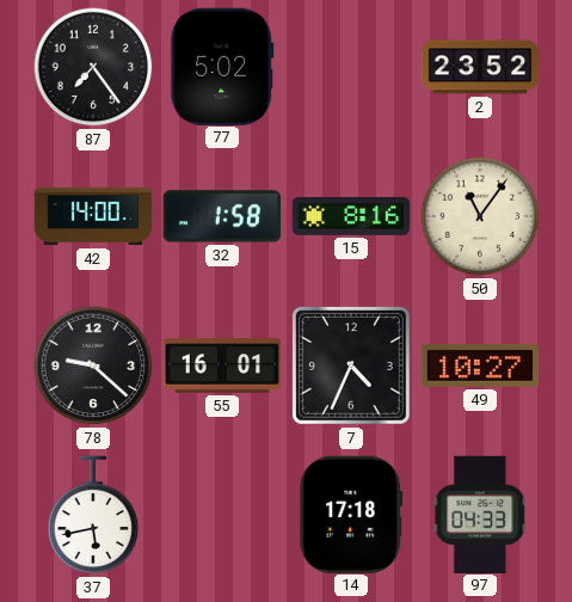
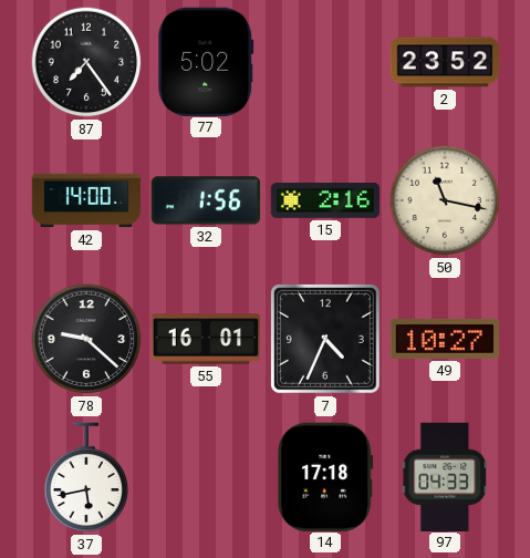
32: 1:58 -> 1:56 (206, 200)
15: 8:16 -> 2:16 (325, 200)
50: 11:06 -> 11:17 (445, 200)
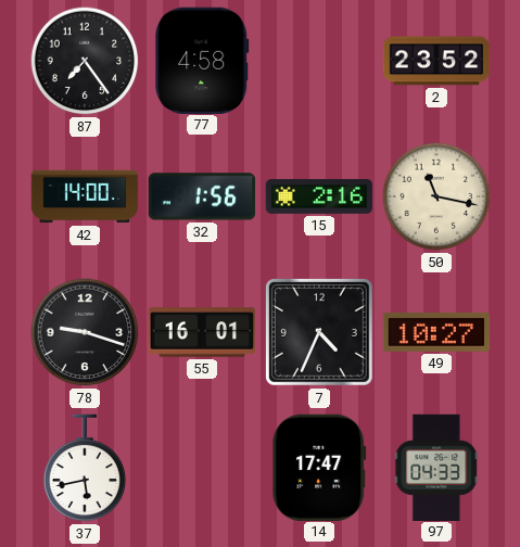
77: 5:02 -> 4:58 (202, 60)
78: 9:22 -> 9:18 (85, 332)
14: 17:18 -> 17:47 (319, 467)
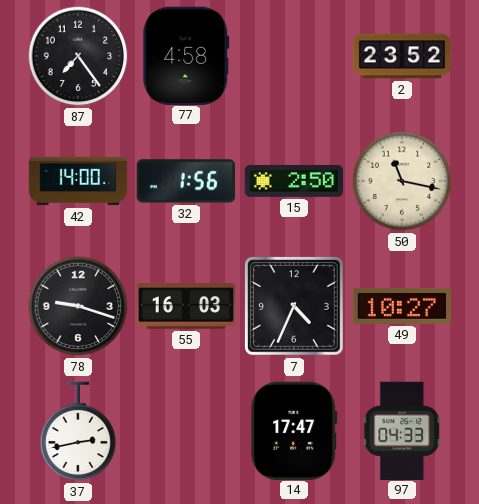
15: 2:16 -> 2:50 (294, 181)
55: 16:01 -> 16:03 (186, 306)
37: 5:43 -> 2:43 (78, 431)
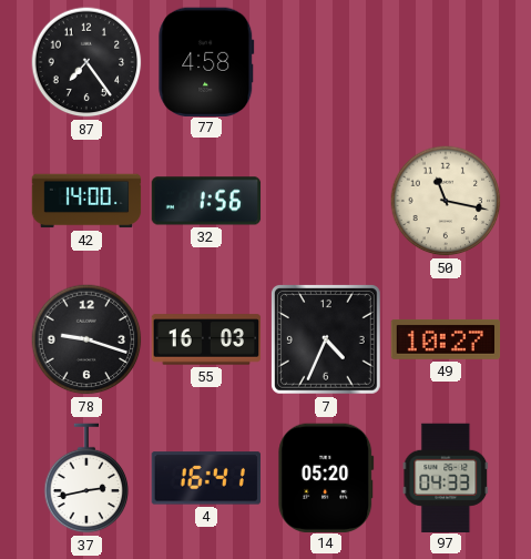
2: 23:52 -> none (402, 56)
15: 2:50 -> none (294, 181)
4: none -> 16:41 (206, 478)
14: 17:47 -> 05:20 (326, 477)
